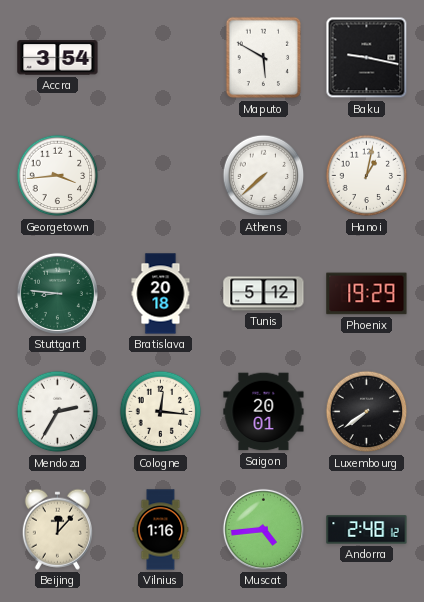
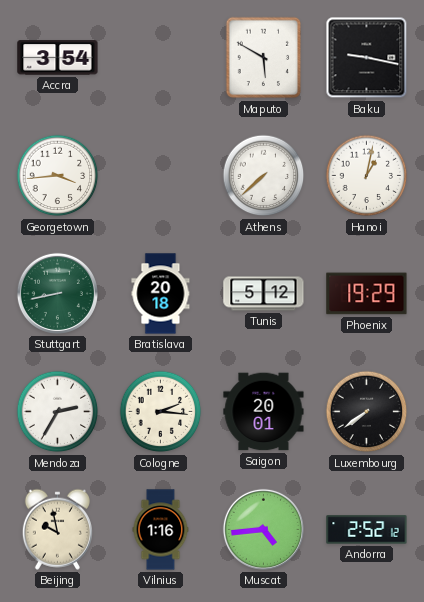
Stuttgart: 8:46 -> 8:43 (57, 293)
Cologne: 12:16 -> 2:16 (161, 412)
Beijing: 12:07 -> 9:58 (57, 529)
Andorra: 2:48 -> 2:52 (367, 530)
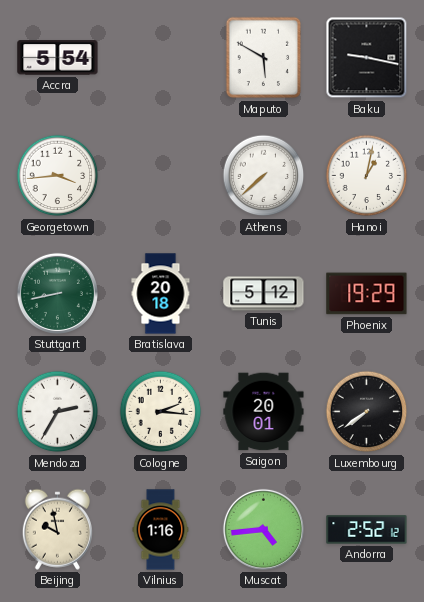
Accra: 3:54 -> 5:54 (58, 58)
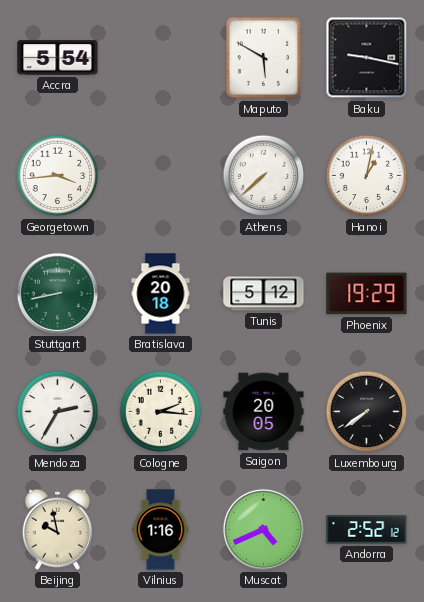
Saigon: 20:01 -> 20:05 (264, 412)
Muscat: 4:44 -> 4:41 (263, 529)
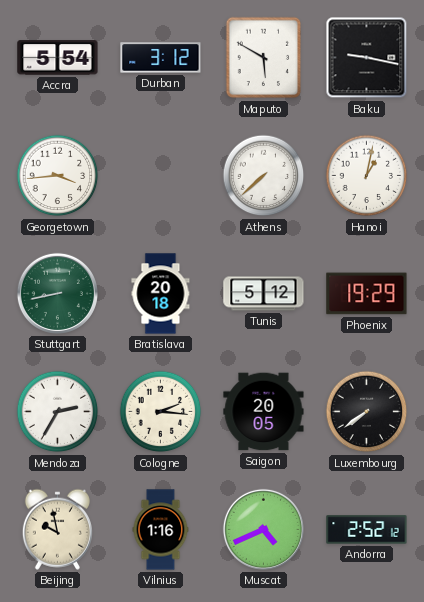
Durban: none -> 3:12 (161, 58)
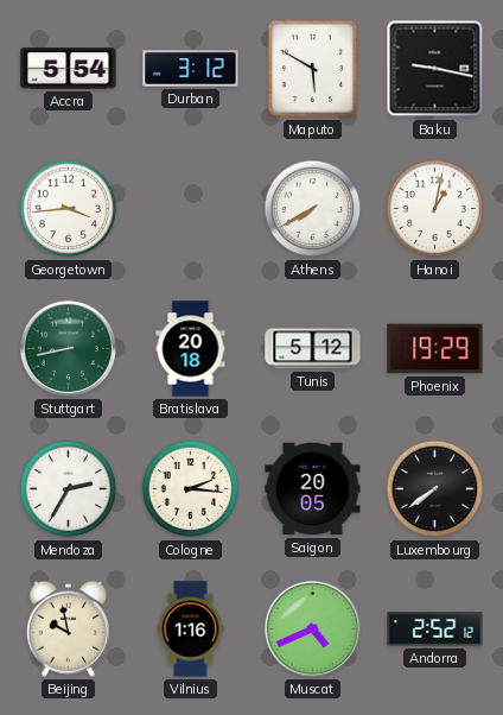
Athens: 7:38 -> 7:40 (313, 209)
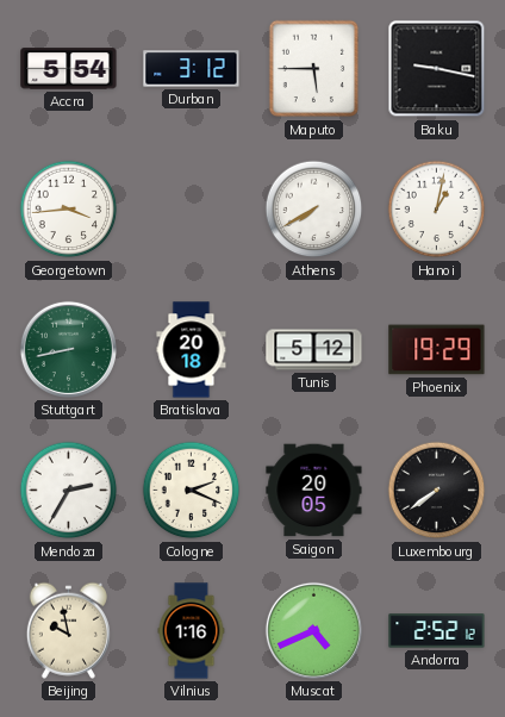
Maputo: 5:50 -> 5:45 (314, 69)
Cologne: 2:16 -> 2:19 (192, 491)
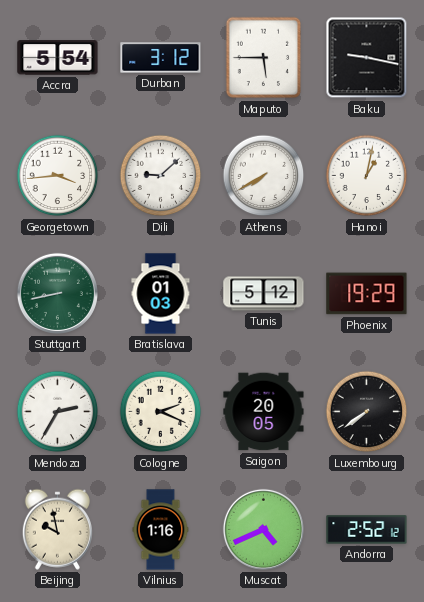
Dili: none -> 9:08 (161, 176)
Bratislava: 20:18 -> 01:03 (161, 294)
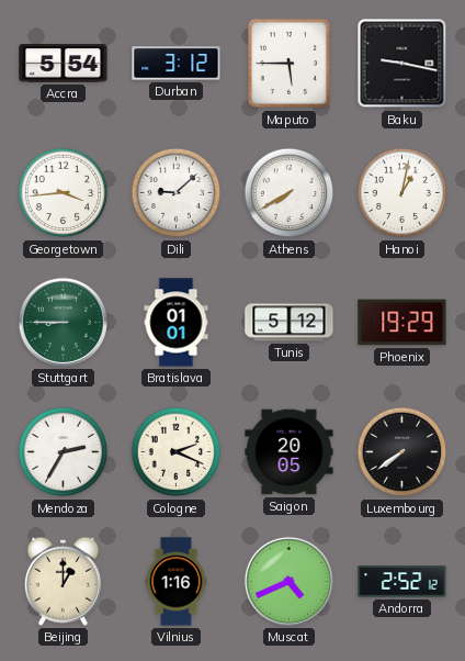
Stuttgart: 8:43 -> 8:45 (63, 322)
Bratislava: 01:03 -> 01:01 (177, 323)
Beijing: 9:58 -> 1:00 (63, 581)
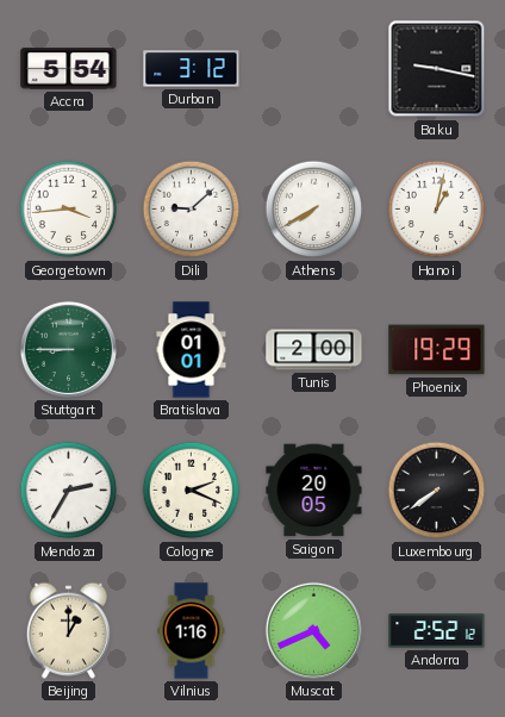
Maputo: 5:45 -> none (290, 64)
Tunis: 5:12 -> 2:00 (314, 350)
